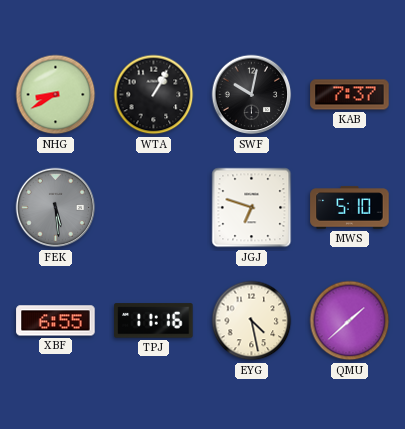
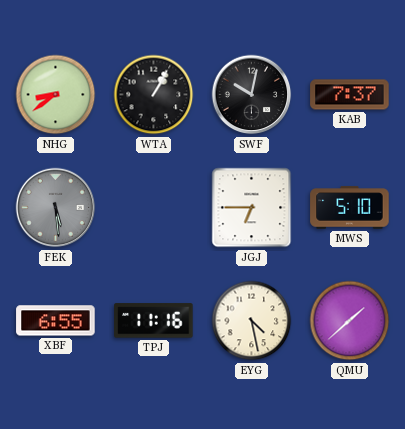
NHG: 8:40 -> 8:39 (56, 95)
JGJ: 6:48 -> 6:45 (252, 208)
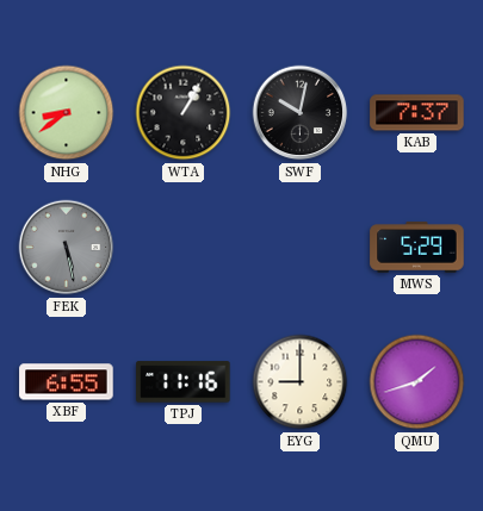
FEK: 5:29 -> 5:28 (67, 248)
JGJ: 6:45 -> none (252, 208)
MWS: 5:10 -> 5:29 (417, 248)
EYG: 4:28 -> 9:00 (301, 382)
QMU: 1:38 -> 1:42 (417, 382)
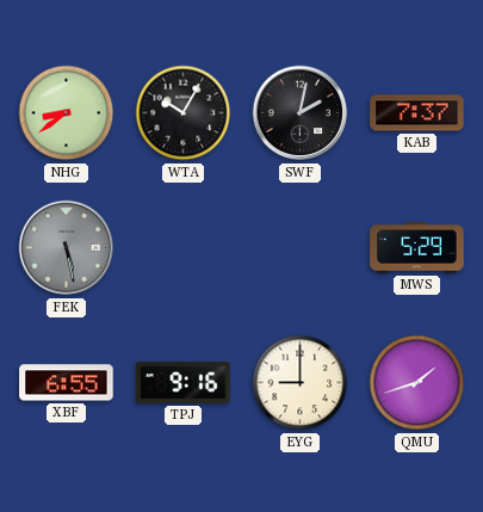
WTA: 1:05 -> 10:05 (184, 113)
SWF: 10:02 -> 2:02 (301, 113)
TPJ: 11:16 -> 9:16 (184, 383)
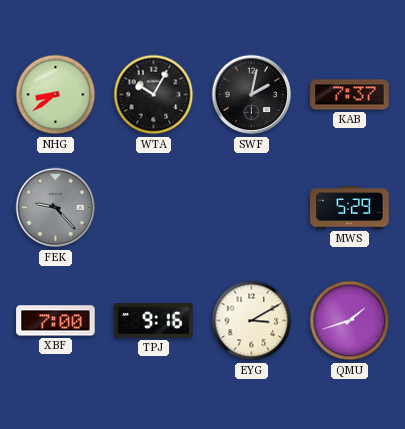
FEK: 5:28 -> 9:23 (56, 208)
XBF: 6:55 -> 7:00 (56, 321)
EYG: 9:00 -> 3:10 (252, 321)
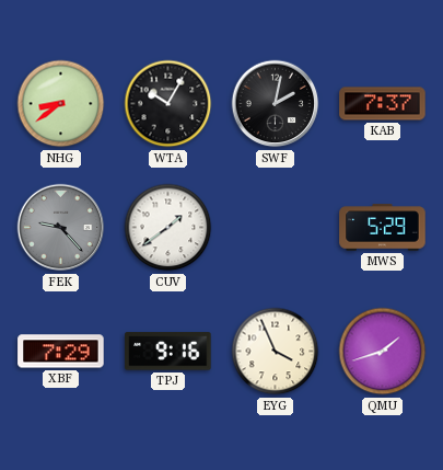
CUV: none -> 1:39 (168, 228)
XBF: 7:00 -> 7:29 (61, 352)
EYG: 3:10 -> 3:56 (276, 352)
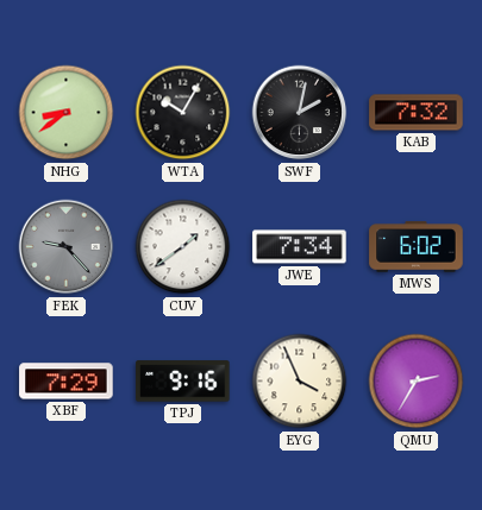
KAB: 7:37 -> 7:32 (417, 113)
JWE: none -> 7:34 (300, 247)
MWS: 5:29 -> 6:02 (417, 247)
QMU: 1:42 -> 2:35 (417, 382)
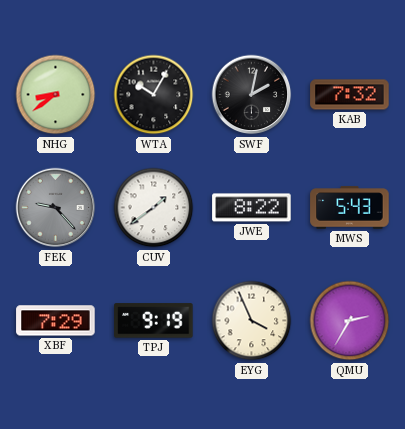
JWE: 7:34 -> 8:22 (252, 208)
MWS: 6:02 -> 5:43 (350, 208)
TPJ: 9:16 -> 9:19 (154, 321)
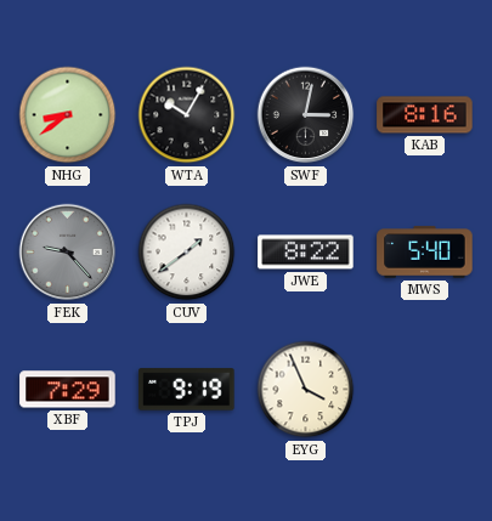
SWF: 2:02 -> 3:02 (306, 115)
KAB: 7:32 -> 8:16 (425, 115)
MWS: 5:43 -> 5:40 (425, 253)
QMU: 2:35 -> none (350, 321)
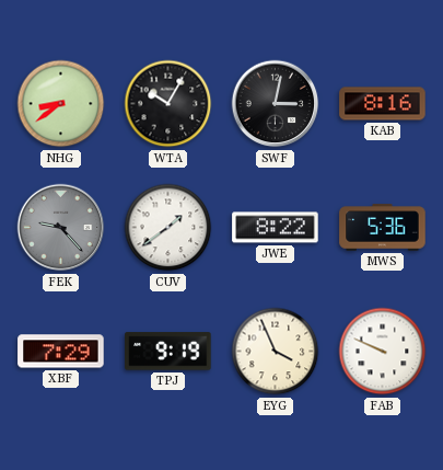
MWS: 5:40 -> 5:36 (383, 228)
FAB: none -> 9:49 (383, 352)
